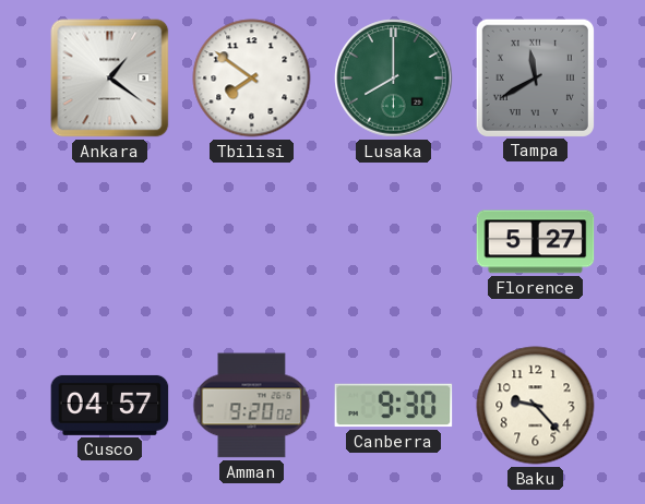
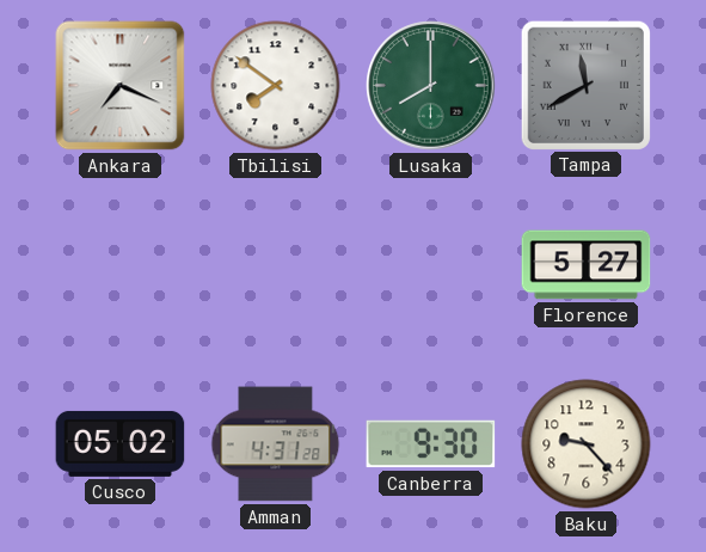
Ankara: 1:21 -> 7:19 (121, 86)
Cusco: 04:57 -> 05:02 (121, 443)
Amman: 9:20 -> 4:31 (276, 444)
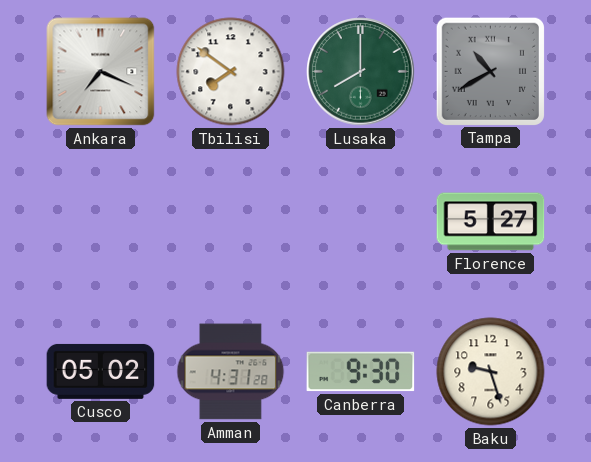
Tampa: 11:40 -> 10:40 (490, 71)
Baku: 9:23 -> 9:27 (491, 372)
